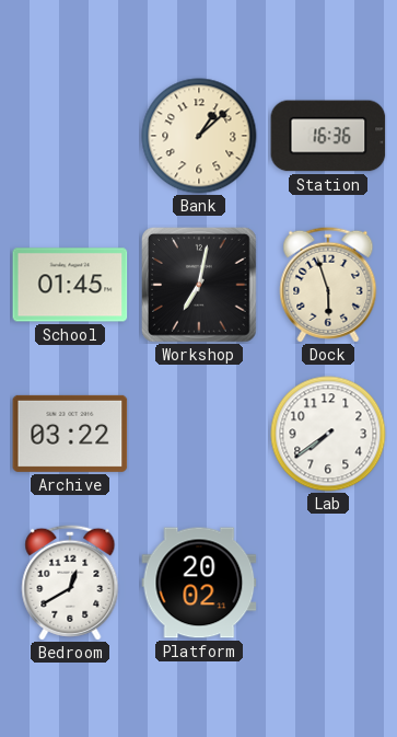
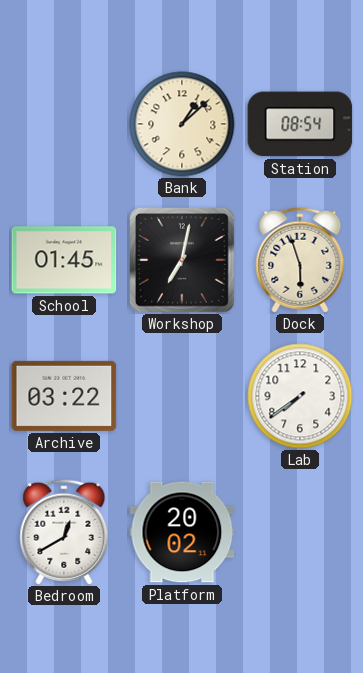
Station: 16:36 -> 08:54 (300, 124)
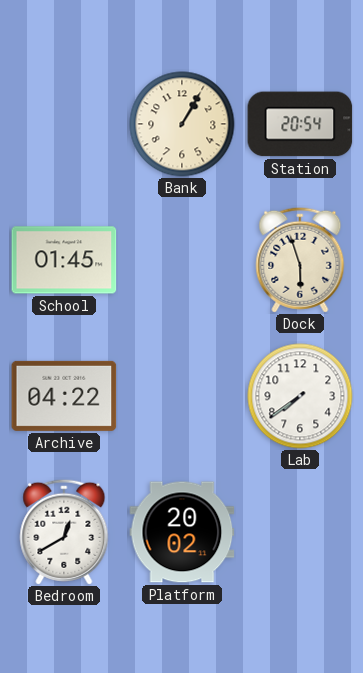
Bank: 1:08 -> 1:05 (182, 124)
Station: 08:54 -> 20:54 (300, 124)
Workshop: 7:02 -> none (183, 261)
Archive: 03:22 -> 04:22 (64, 396)
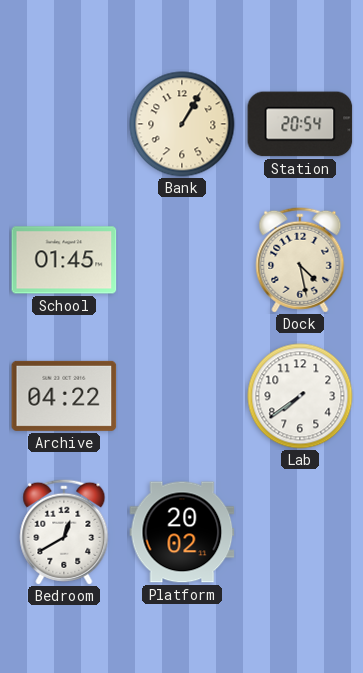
Dock: 5:57 -> 4:28 (300, 260)
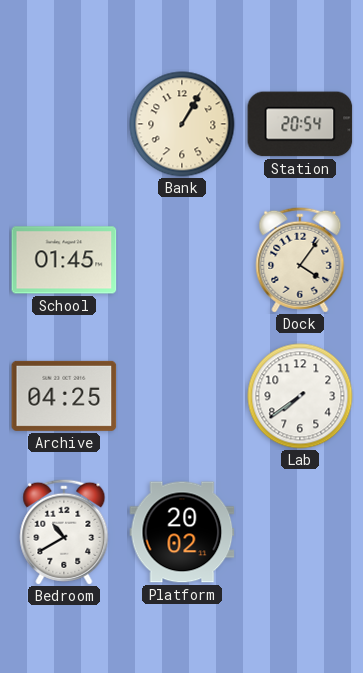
Dock: 4:28 -> 4:06 (300, 260)
Archive: 04:22 -> 04:25 (64, 396)
Bedroom: 12:40 -> 10:40 (64, 532)
